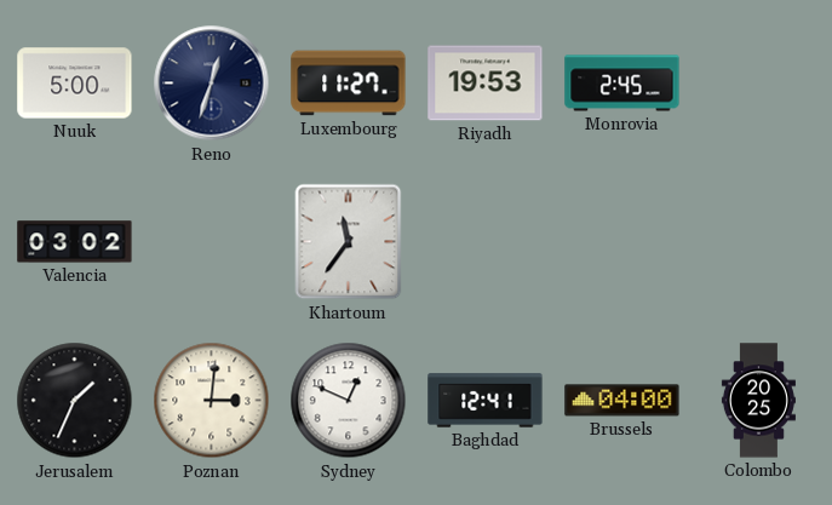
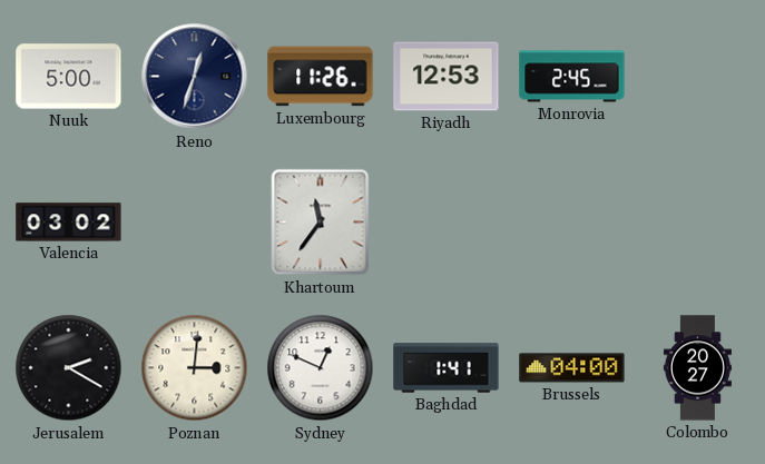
Luxembourg: 11:27 -> 11:26 (321, 77)
Riyadh: 19:53 -> 12:53 (447, 77)
Jerusalem: 1:34 -> 2:20 (69, 368)
Baghdad: 12:41 -> 1:41 (447, 368)
Colombo: 20:25 -> 20:27 (697, 368)
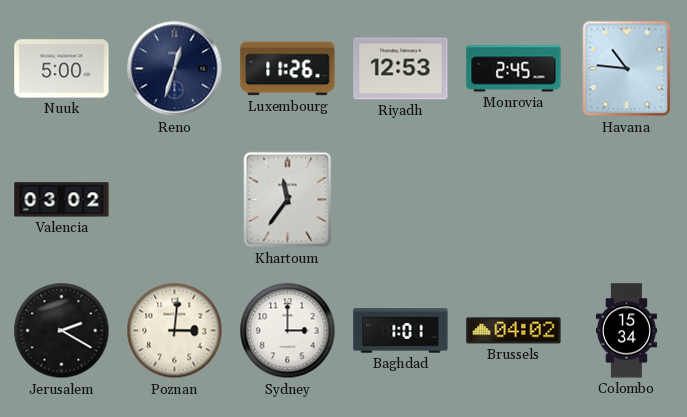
Havana: none -> 10:46 (627, 69)
Sydney: 12:49 -> 3:00 (288, 331)
Baghdad: 1:41 -> 1:01 (401, 331)
Brussels: 04:00 -> 04:02 (514, 331)
Colombo: 20:27 -> 15:34 (626, 331)
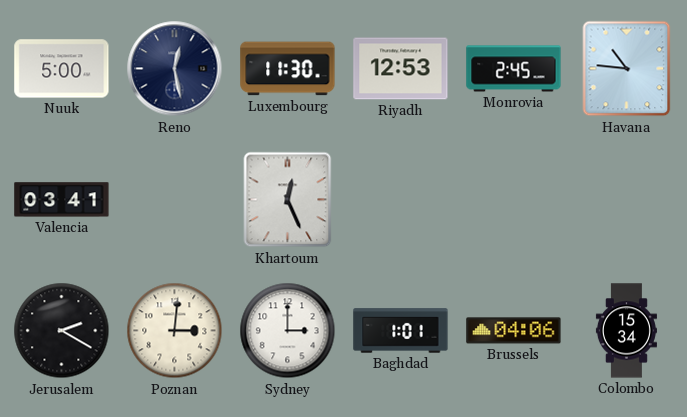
Reno: 12:33 -> 12:28 (175, 69)
Luxembourg: 11:26 -> 11:30 (288, 69)
Valencia: 03:02 -> 03:41 (62, 200)
Khartoum: 11:36 -> 12:26 (288, 200)
Brussels: 04:02 -> 04:06 (514, 331)
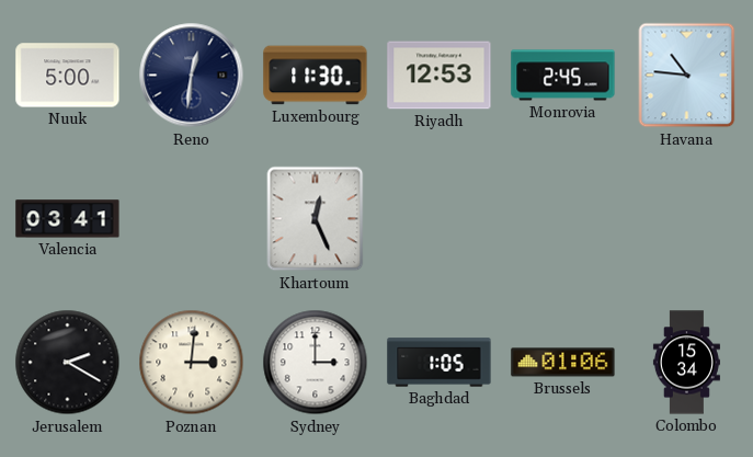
Reno: 12:28 -> 12:31 (192, 76)
Baghdad: 1:01 -> 1:05 (440, 363)
Brussels: 04:06 -> 01:06 (563, 363)
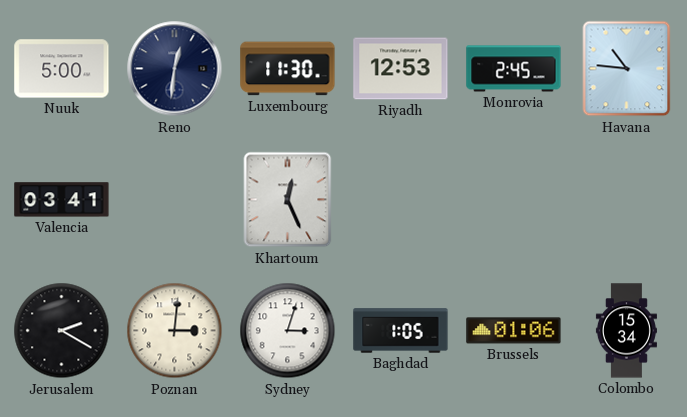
Sydney: 3:00 -> 3:03 (288, 331)
